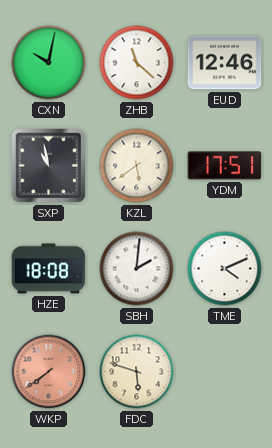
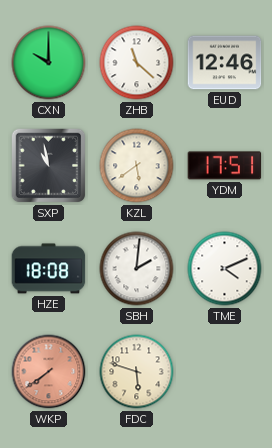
CXN: 10:02 -> 10:00 (49, 63)
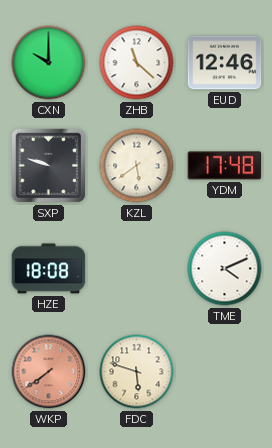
SXP: 10:58 -> 9:48 (49, 166)
YDM: 17:51 -> 17:48 (225, 166)
SBH: 2:01 -> none (137, 269)
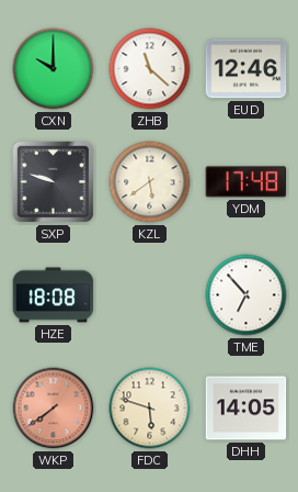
TME: 4:11 -> 6:53 (247, 295)
DHH: none -> 14:05 (247, 409)
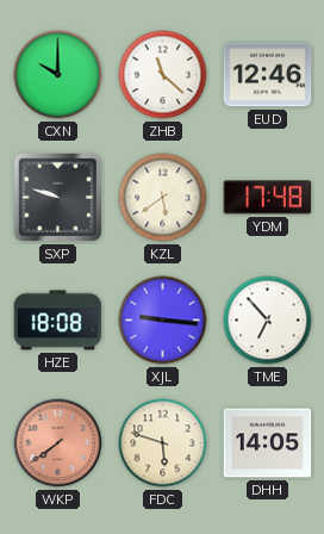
XJL: none -> 9:16 (163, 321)
